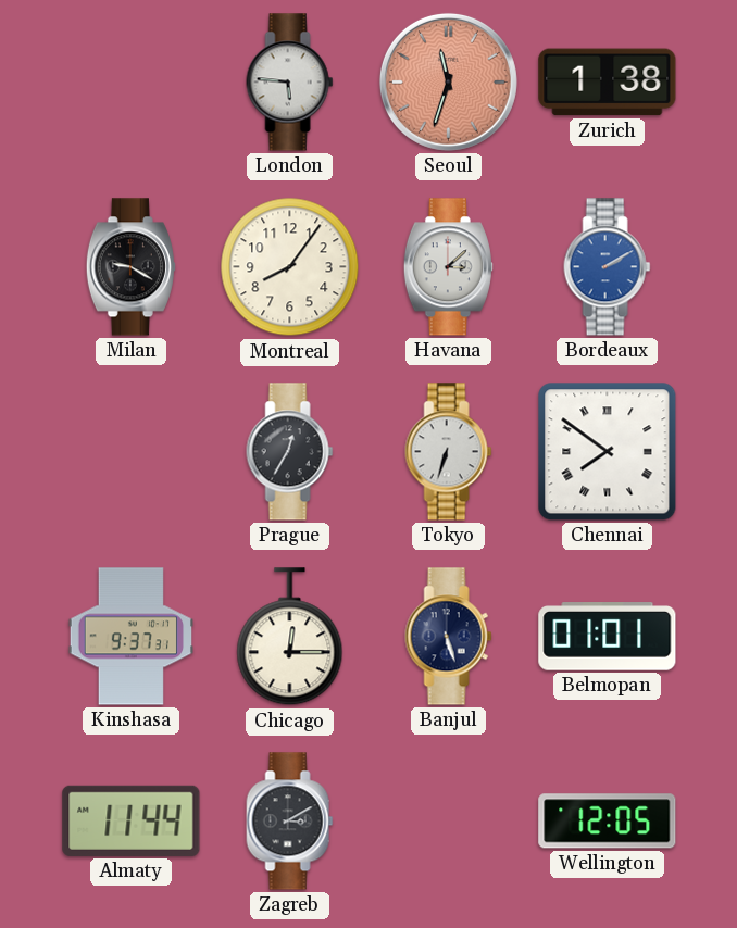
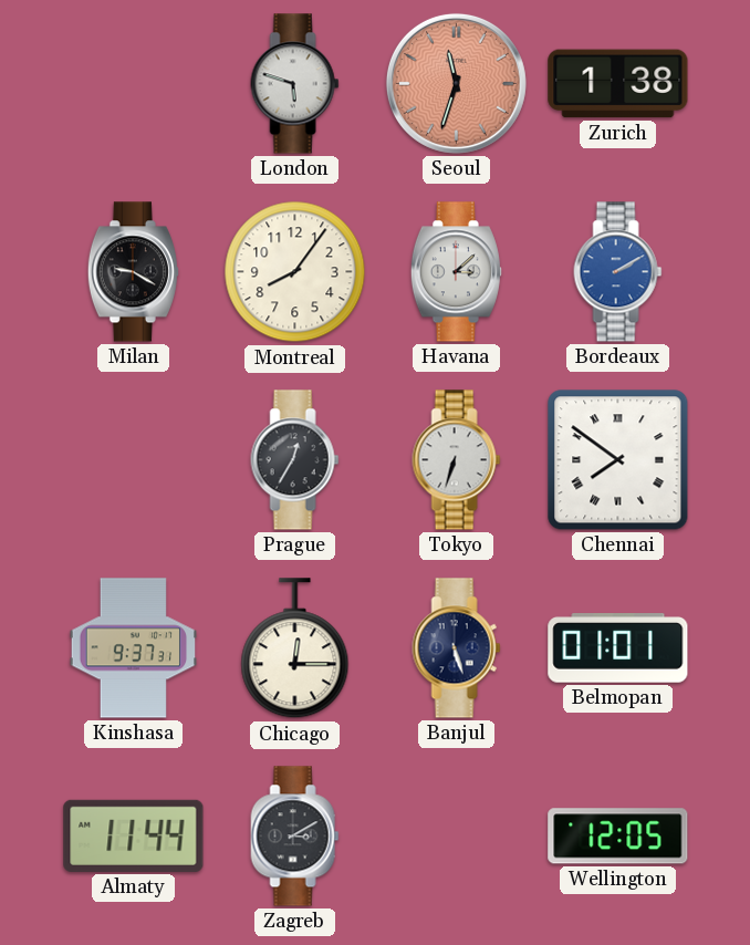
London: 5:46 -> 5:48 (295, 84)
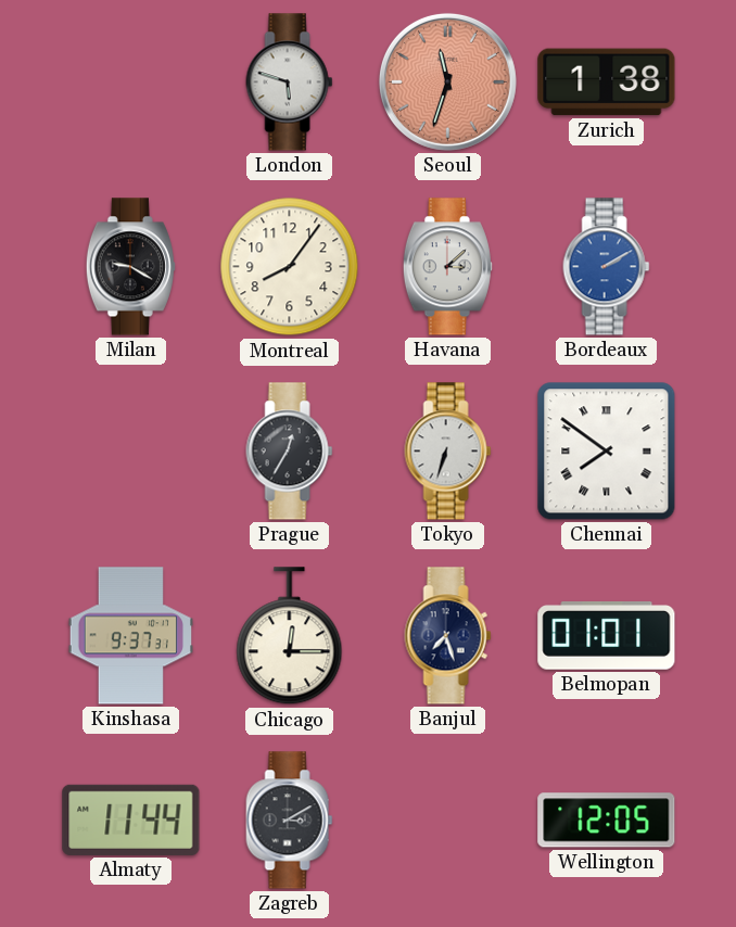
Banjul: 5:27 -> 7:27 (448, 636)
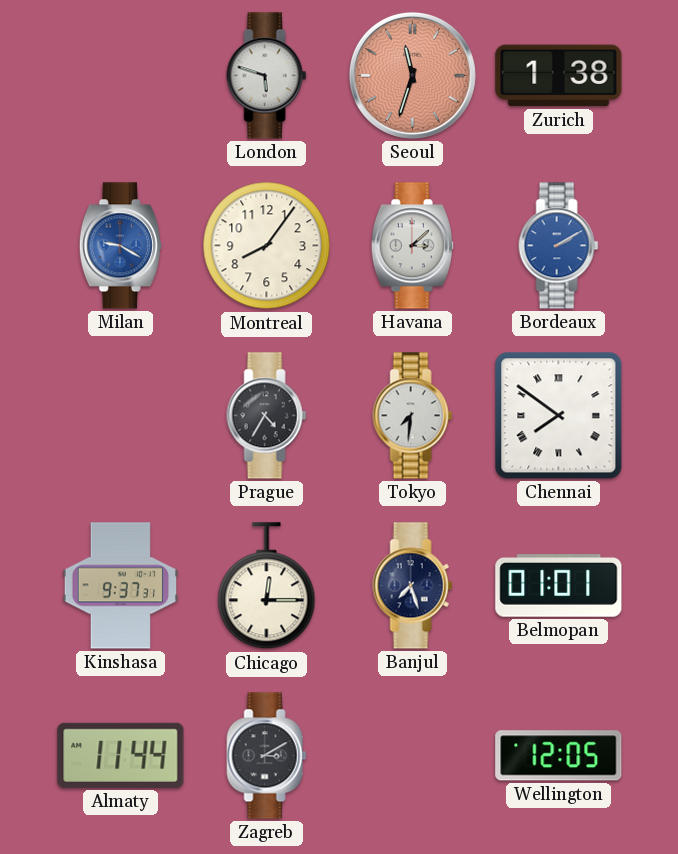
Milan dial: black -> blue (120, 246)
Prague: 12:35 -> 4:35 (267, 416)
Tokyo: 6:33 -> 7:31 (413, 416)
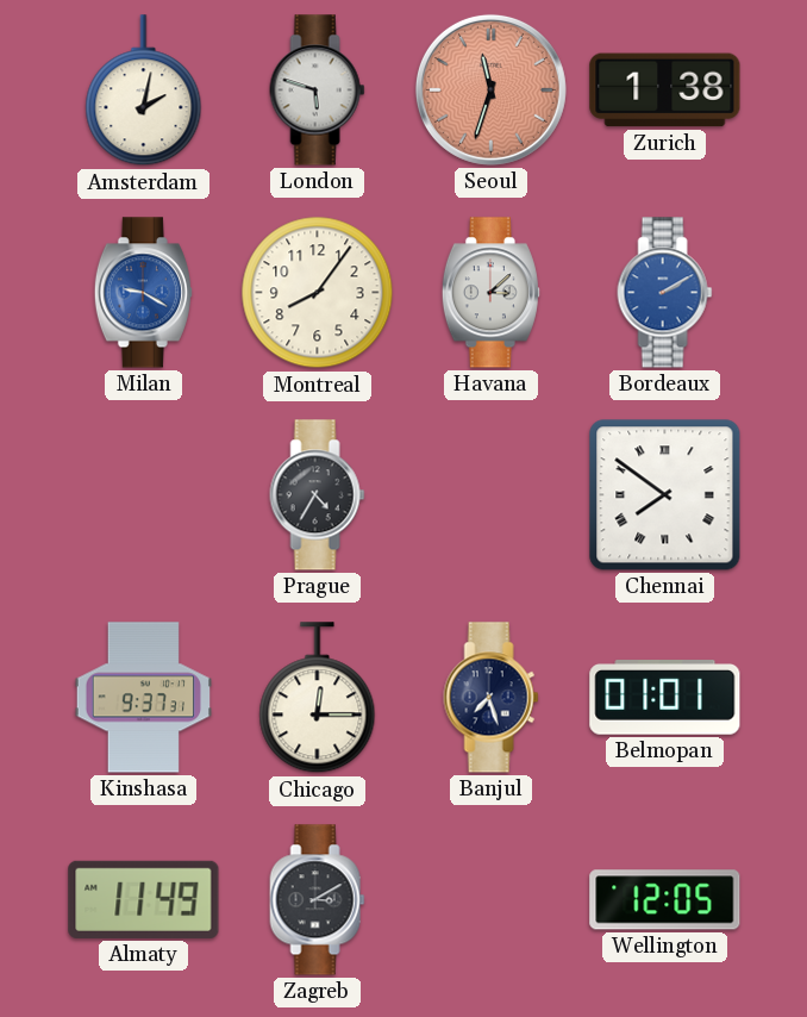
Amsterdam: none -> 2:02 (144, 91)
Tokyo: 7:31 -> none (413, 416)
Almaty: 11:44 -> 11:49 (144, 899)
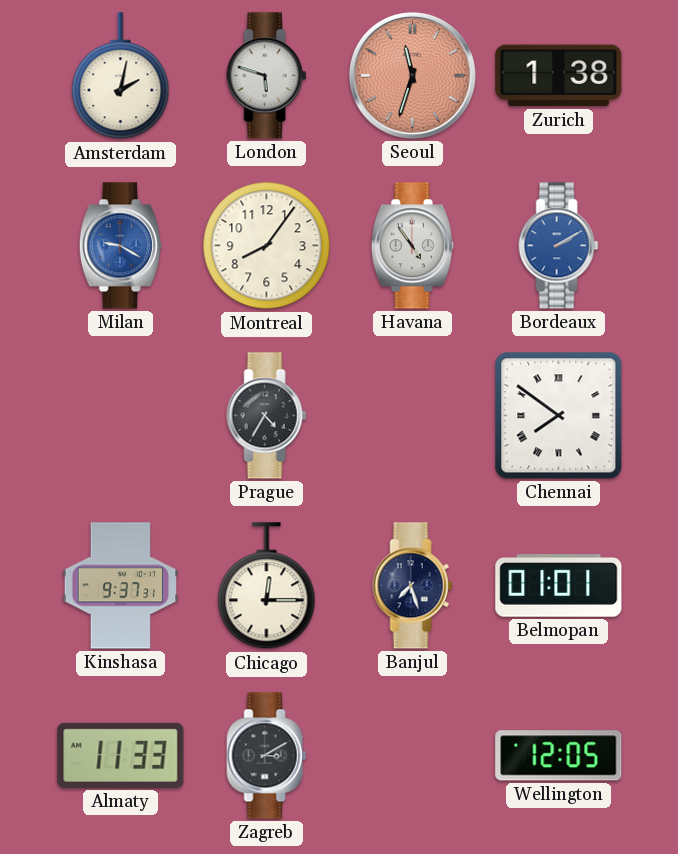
Havana: 3:08 -> 4:54 (412, 246)
Almaty: 11:49 -> 11:33 (121, 755)
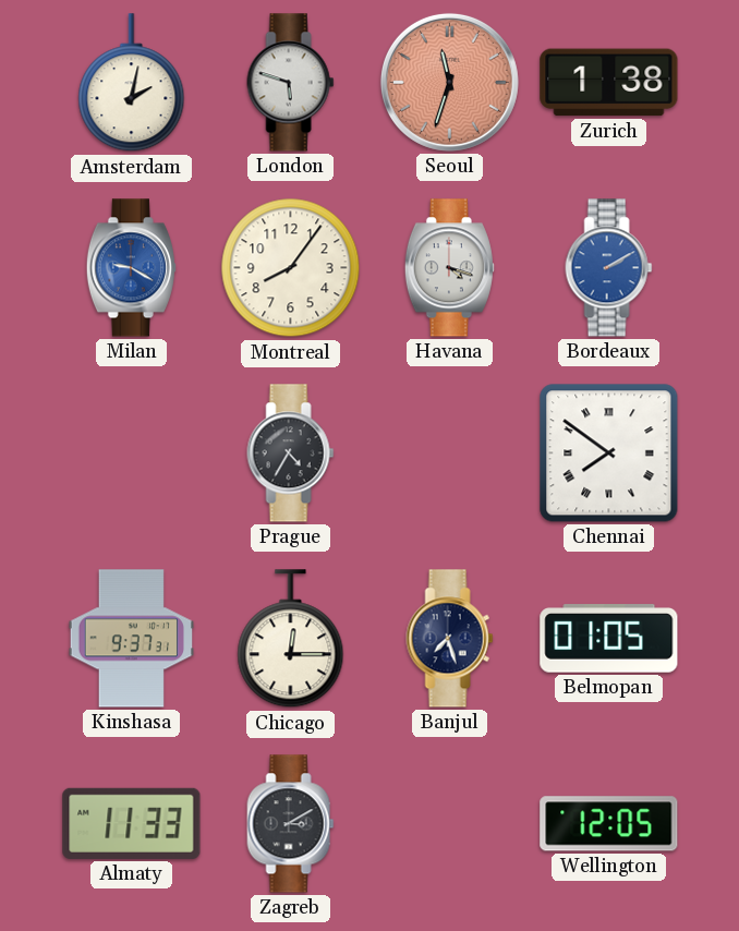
Havana: 4:54 -> 4:18 (449, 268)
Belmopan: 01:01 -> 01:05 (609, 639)
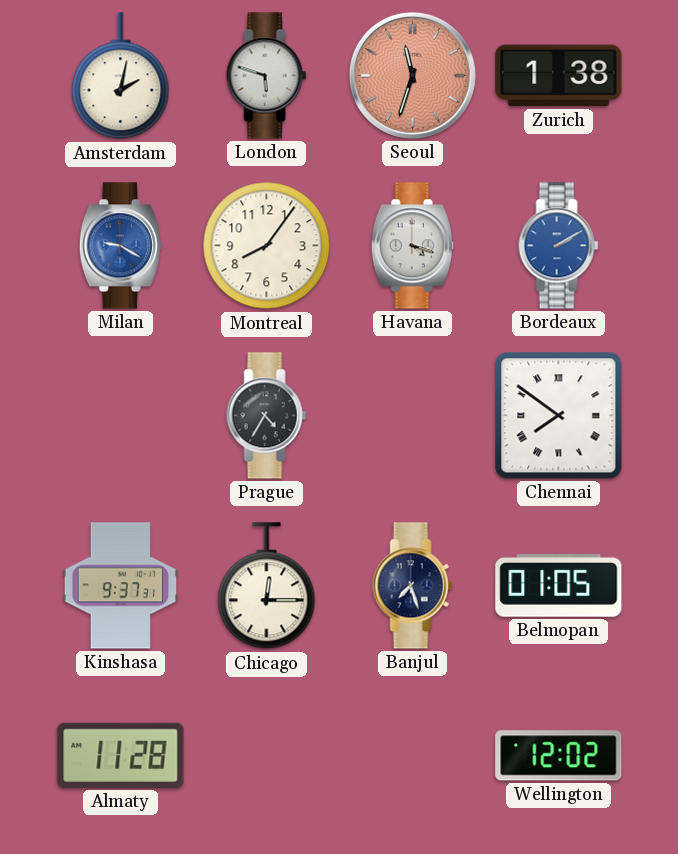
Almaty: 11:33 -> 11:28 (121, 755)
Zagreb: 3:10 -> none (291, 824)
Wellington: 12:05 -> 12:02 (559, 756)
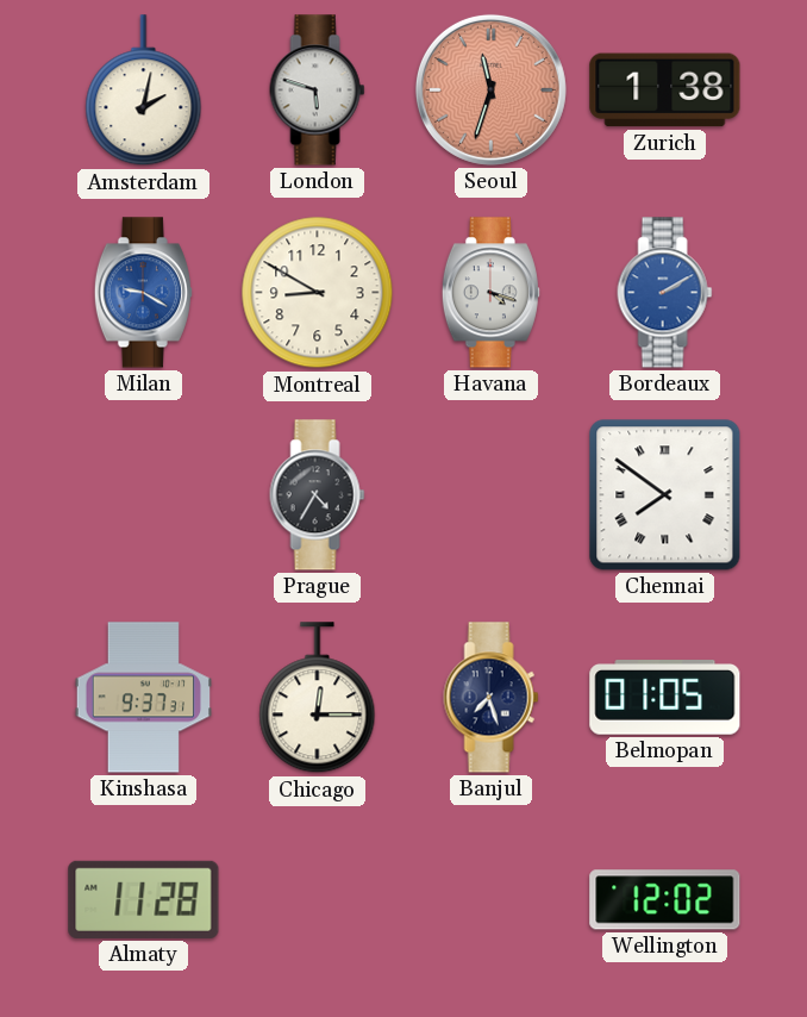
Montreal: 8:06 -> 8:50 (318, 293)
